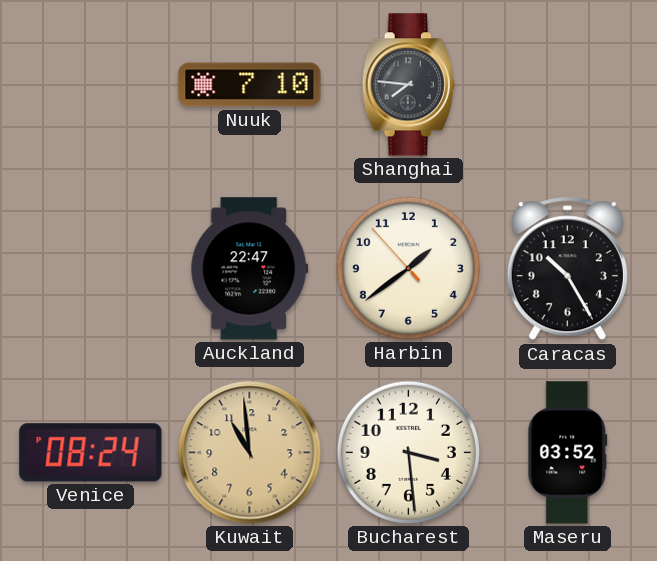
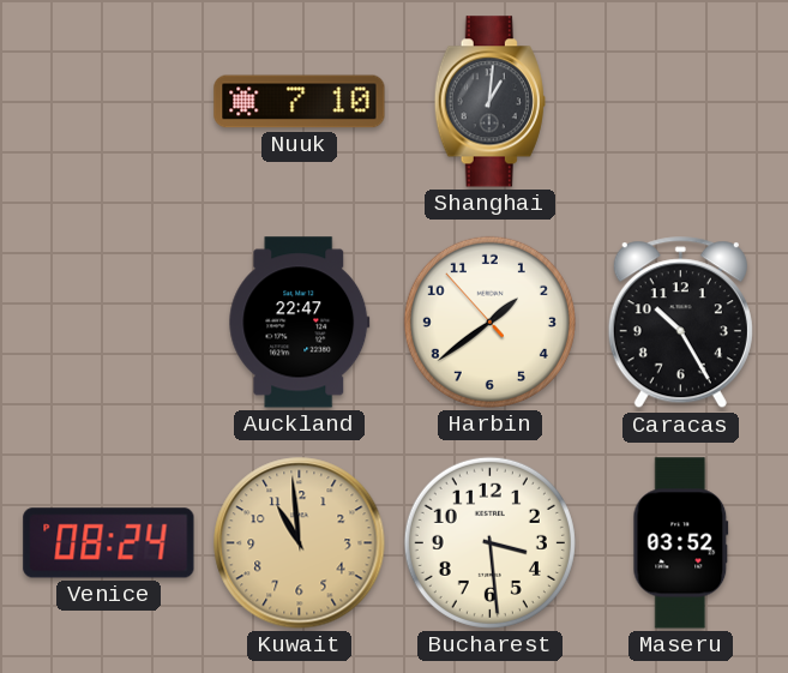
Shanghai: 7:46 -> 1:01 (489, 102)
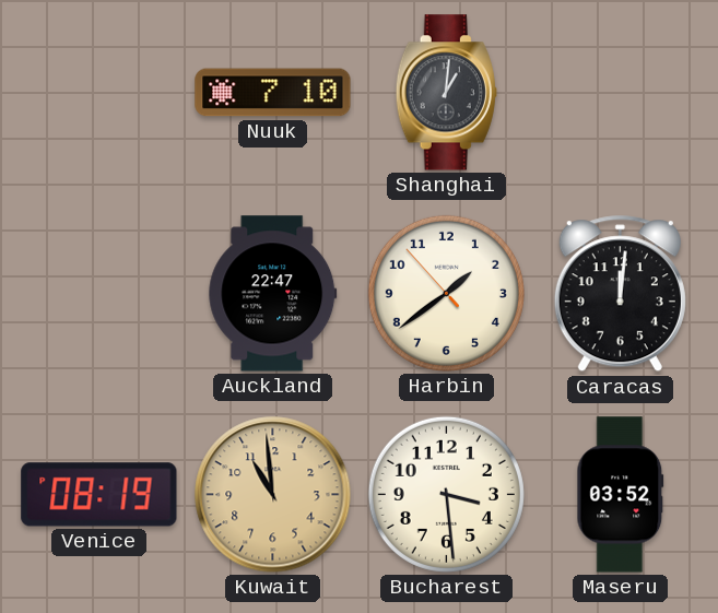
Caracas: 10:25 -> 12:01 (620, 294)
Venice: 08:24 -> 08:19 (99, 495)
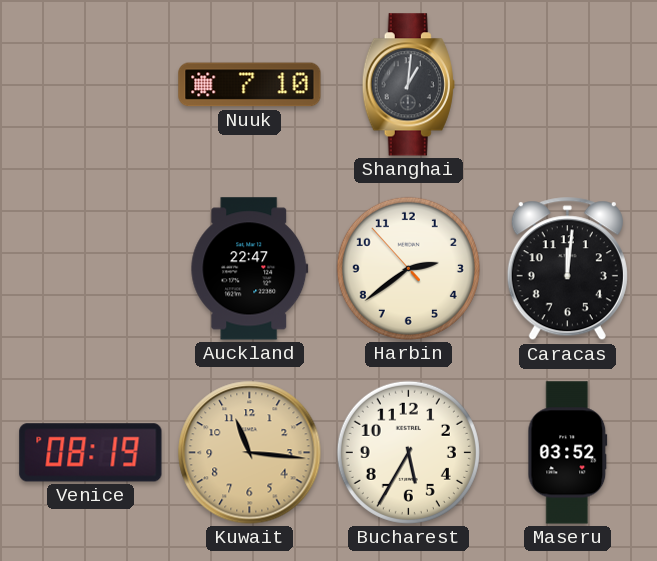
Harbin: 1:38 -> 2:38 (408, 268)
Kuwait: 10:59 -> 11:16 (250, 453)
Bucharest: 3:29 -> 5:35 (408, 452)
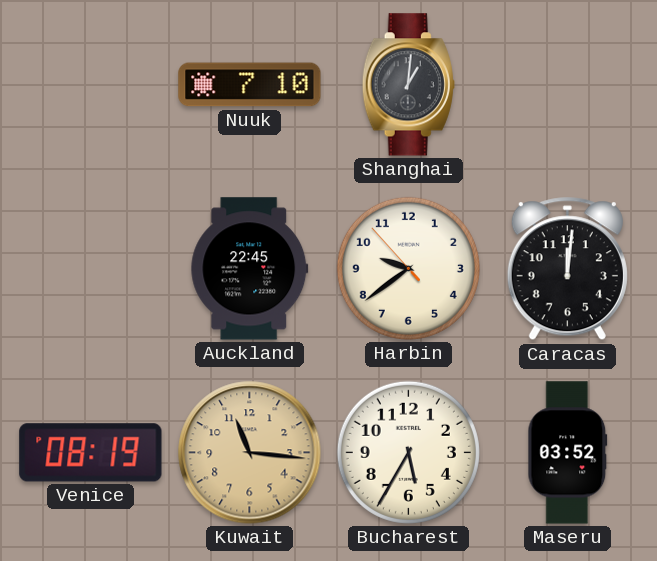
Auckland: 22:47 -> 22:45 (250, 269)
Harbin: 2:38 -> 9:38 (408, 268)
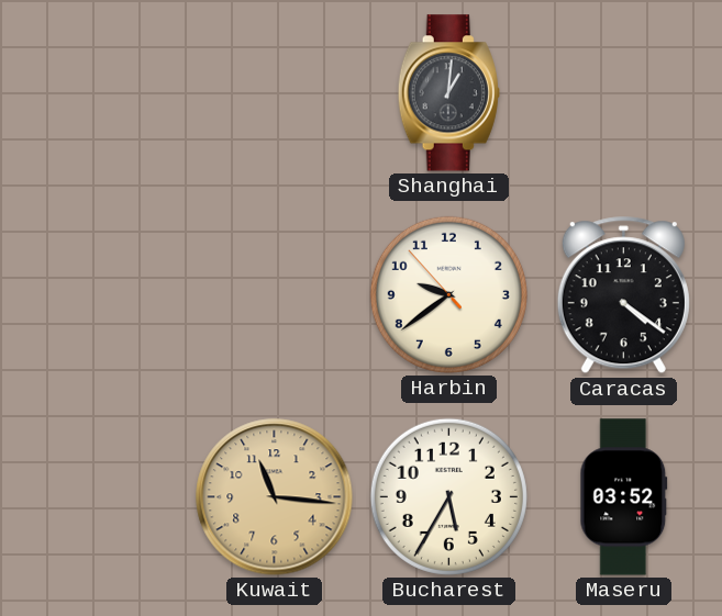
Nuuk: 7:10 -> none (250, 85)
Auckland: 22:45 -> none (250, 269)
Caracas: 12:01 -> 4:21 (623, 295)
Venice: 08:19 -> none (91, 453)
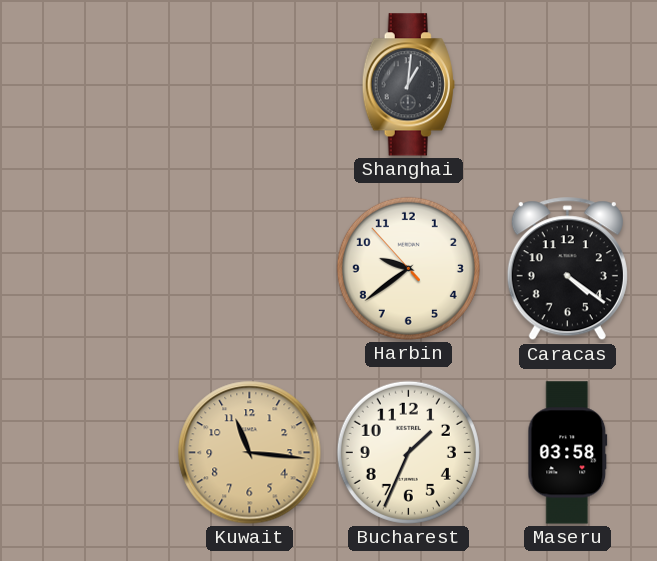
Bucharest: 5:35 -> 1:34 (408, 452)
Maseru: 03:52 -> 03:58 (568, 453)
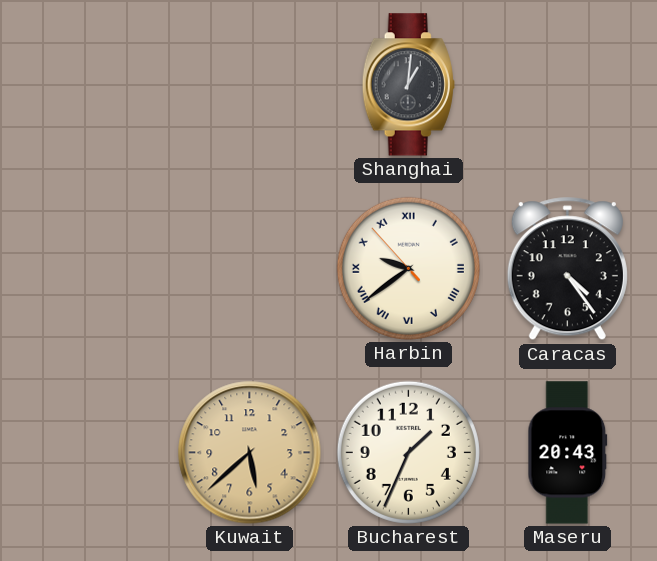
Harbin numerals: Arabic -> Roman (408, 268)
Caracas: 4:21 -> 4:24 (567, 269)
Kuwait: 11:16 -> 5:38 (250, 453)
Maseru: 03:58 -> 20:43 (568, 453)
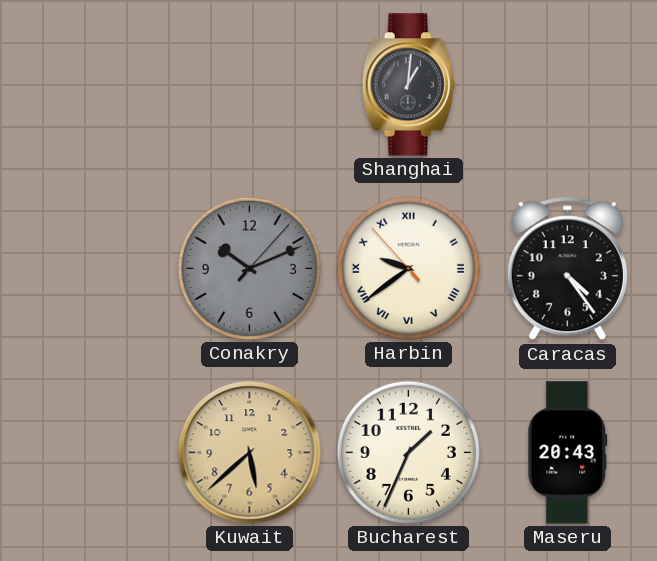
Conakry: none -> 10:11 (249, 268)
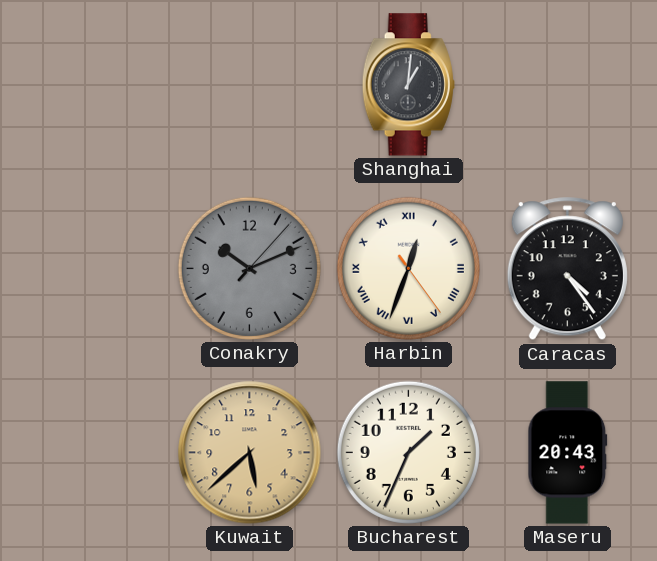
Harbin: 9:38 -> 12:33 (408, 268)
